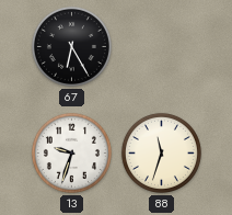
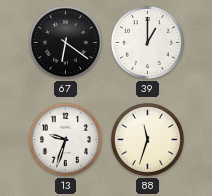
67: 6:25 -> 6:21 (65, 42)
39: none -> 1:00 (147, 42)
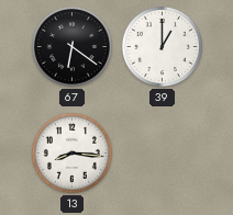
13: 9:33 -> 8:16 (71, 152)
88: 11:33 -> none (147, 139)
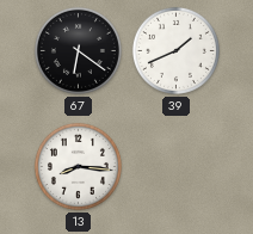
39: 1:00 -> 1:41 (175, 50)
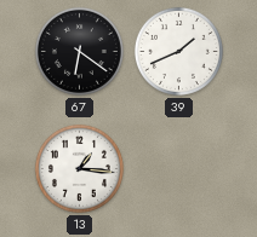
13: 8:16 -> 1:16 (79, 168)
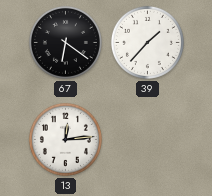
39: 1:41 -> 1:37 (147, 42)
13: 1:16 -> 12:14 (65, 139)
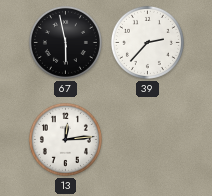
67: 6:21 -> 5:58 (65, 42)
39: 1:37 -> 2:37 (147, 42)
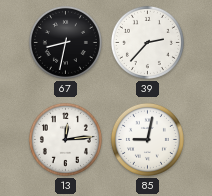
67: 5:58 -> 8:32 (65, 42)
85: none -> 9:02 (147, 139)
